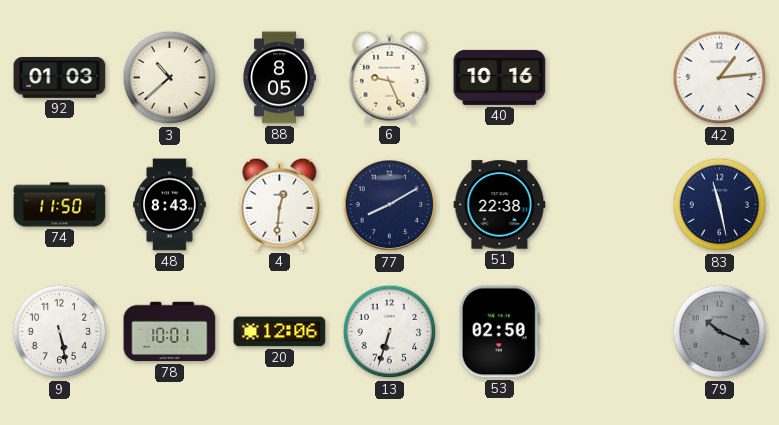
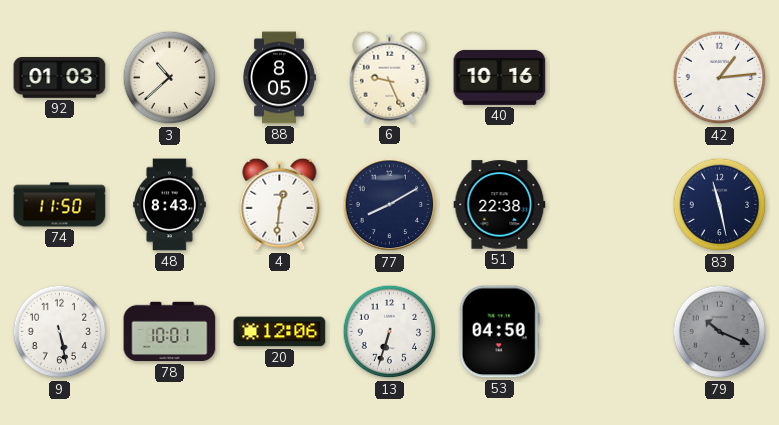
53: 02:50 -> 04:50 (499, 332)
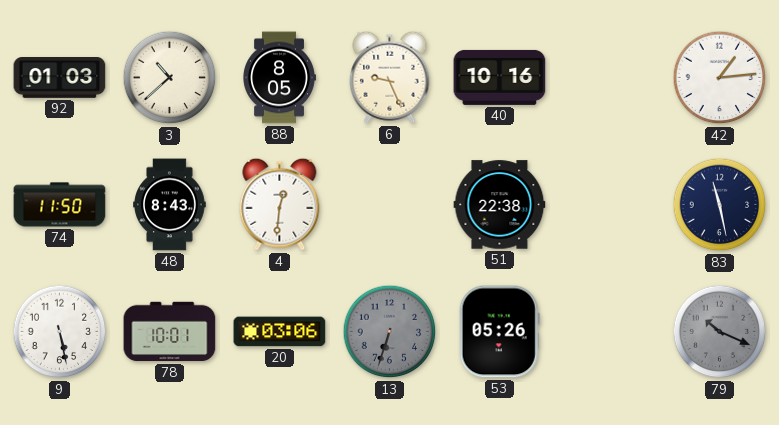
77: 8:10 -> none (390, 205)
20: 12:06 -> 03:06 (280, 332)
13 dial: white -> grey (390, 332)
53: 04:50 -> 05:26 (499, 332)
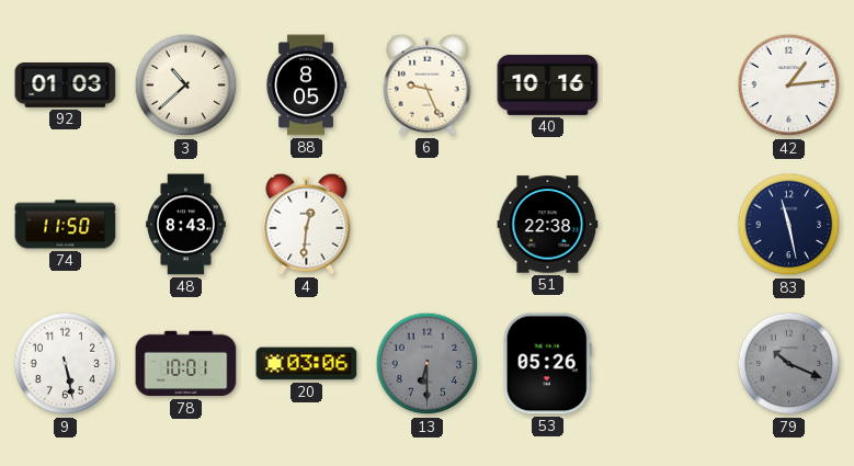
13: 6:33 -> 6:30 (428, 364)
